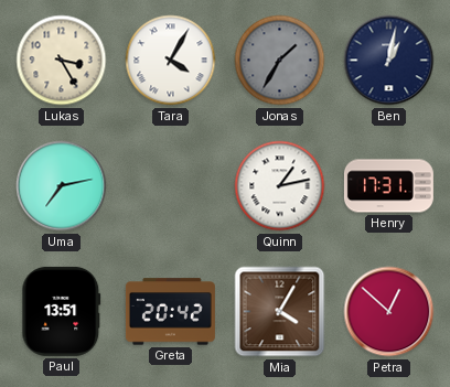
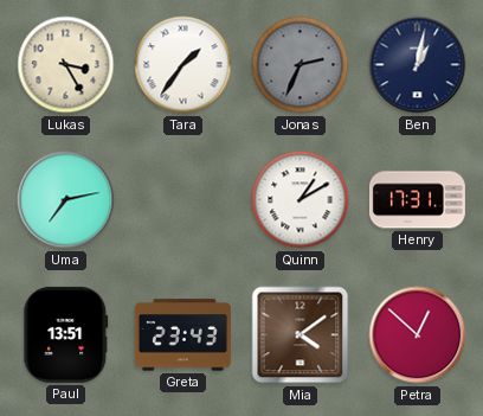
Tara: 4:05 -> 1:36 (183, 65)
Jonas: 1:35 -> 2:34 (301, 65)
Quinn: 1:13 -> 1:10 (301, 200)
Greta: 20:42 -> 23:43 (182, 335)
Mia: 4:05 -> 4:09 (301, 335)
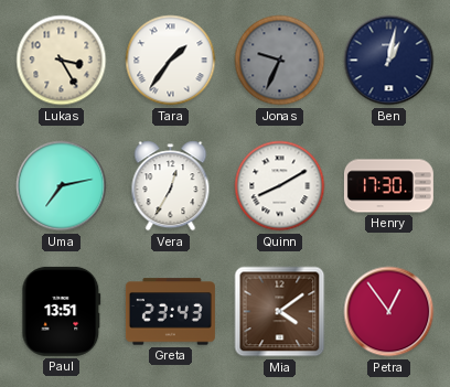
Jonas: 2:34 -> 9:34 (280, 61)
Vera: none -> 12:35 (171, 186)
Quinn: 1:10 -> 8:10 (280, 186)
Henry: 17:31 -> 17:30 (388, 186)
Petra: 12:52 -> 12:54 (389, 312)
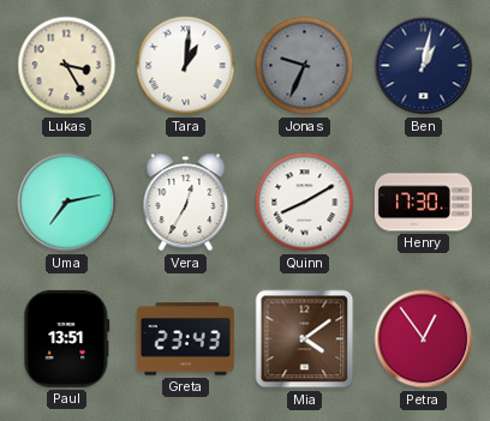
Tara: 1:36 -> 1:01 (186, 66)
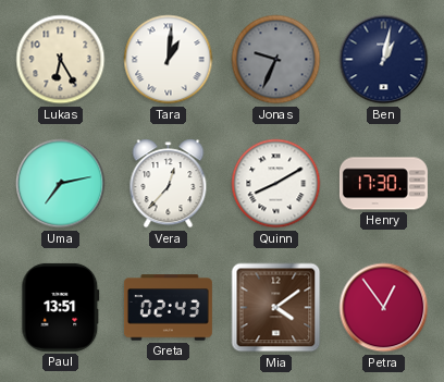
Lukas: 3:25 -> 6:25 (61, 60)
Vera: 12:35 -> 12:37 (169, 184)
Greta: 23:43 -> 02:43 (168, 308)
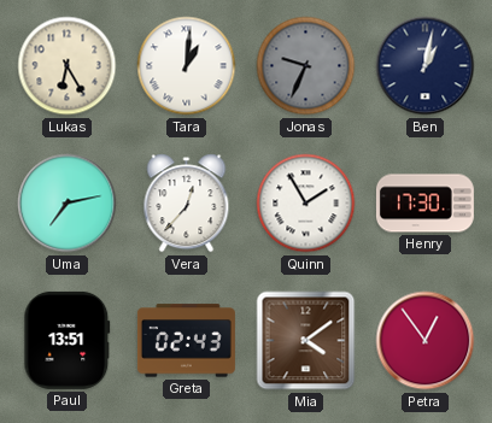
Quinn: 8:10 -> 1:55 (306, 204)
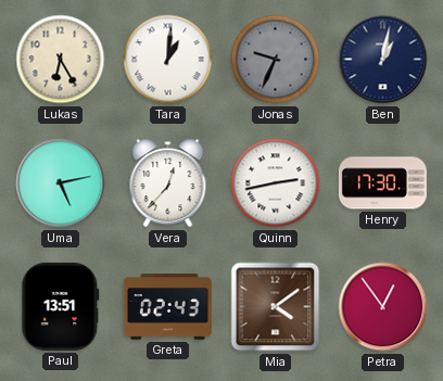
Uma: 7:13 -> 5:13 (61, 183)
Quinn: 1:55 -> 2:43 (276, 183)
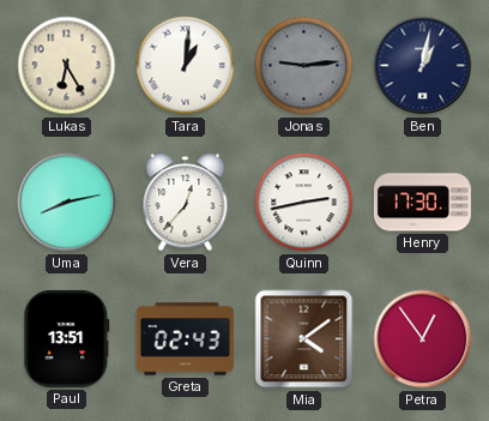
Jonas: 9:34 -> 9:14 (304, 66)
Uma: 5:13 -> 8:13 (67, 203)
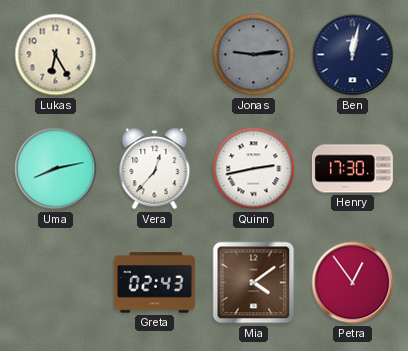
Tara: 1:01 -> none (186, 66)
Ben: 1:02 -> 12:02 (353, 55)
Paul: 13:51 -> none (67, 338)
